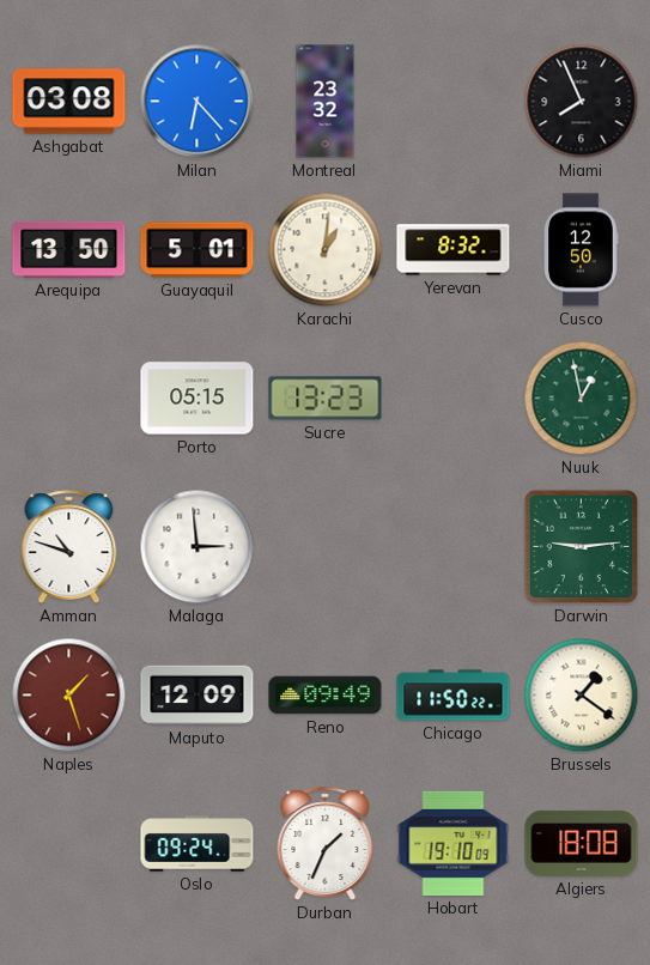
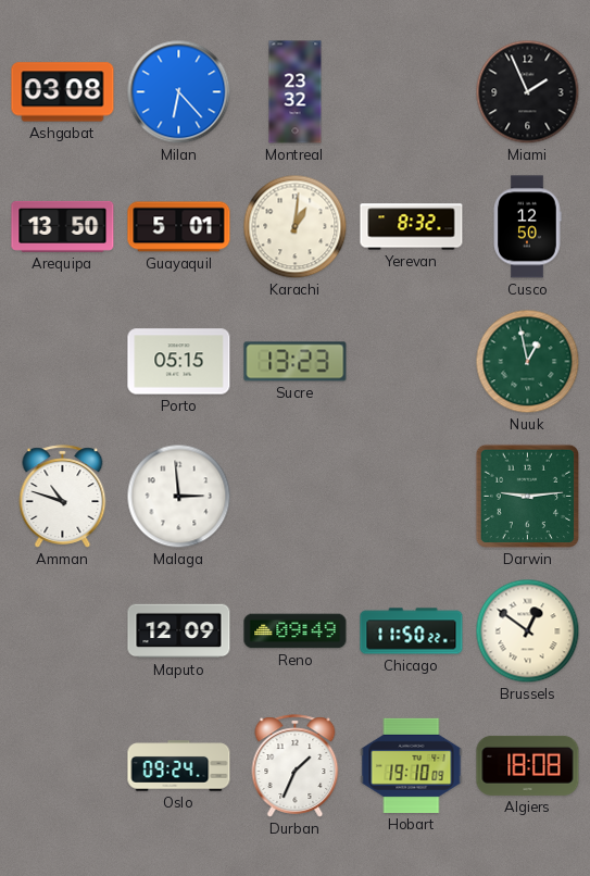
Miami: 7:56 -> 1:56 (528, 92)
Naples: 1:27 -> none (69, 696)
Brussels: 1:21 -> 12:51 (528, 631)
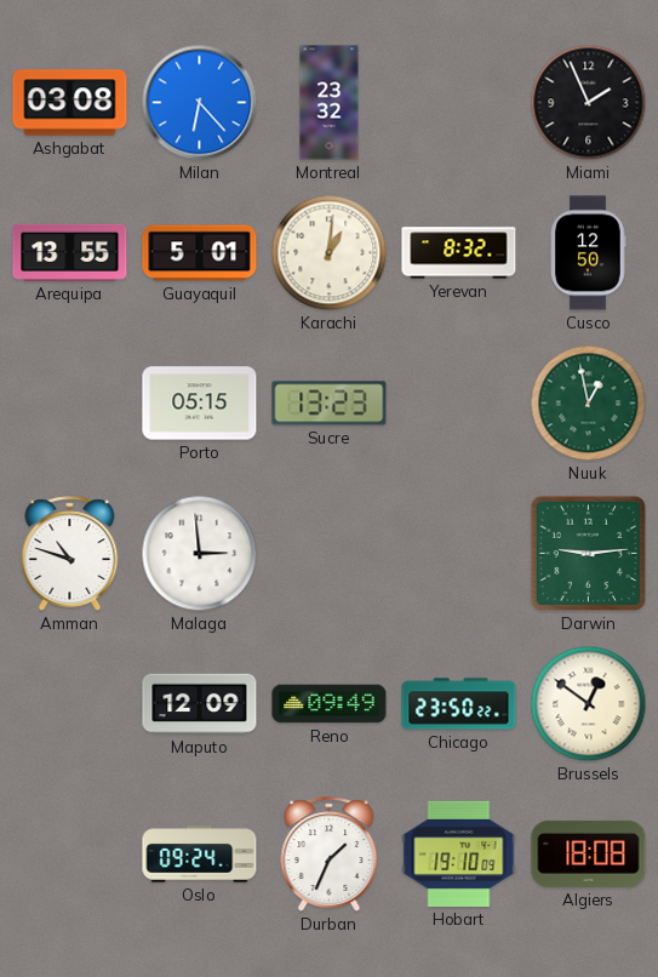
Arequipa: 13:50 -> 13:55 (70, 252)
Chicago: 11:50 -> 23:50 (459, 704)
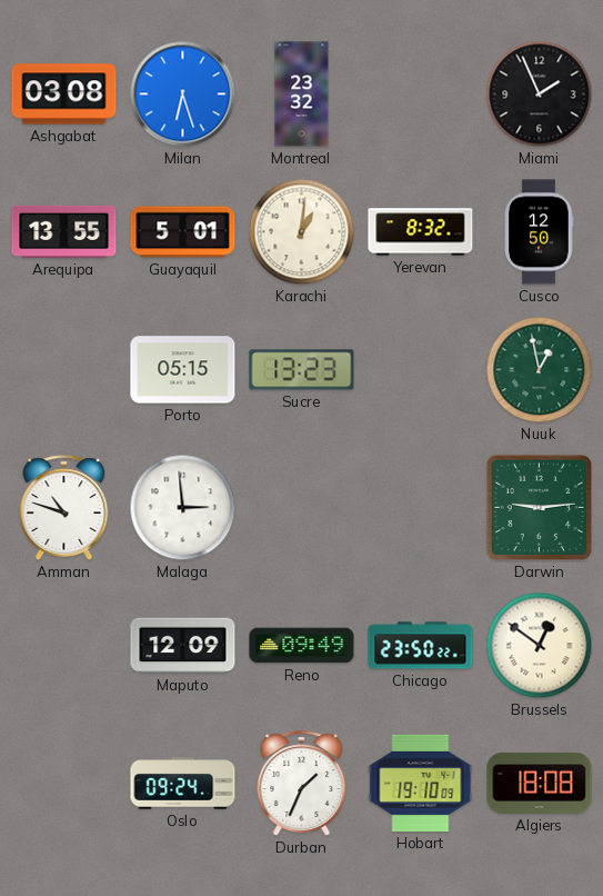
Milan: 6:23 -> 6:27 (183, 94)
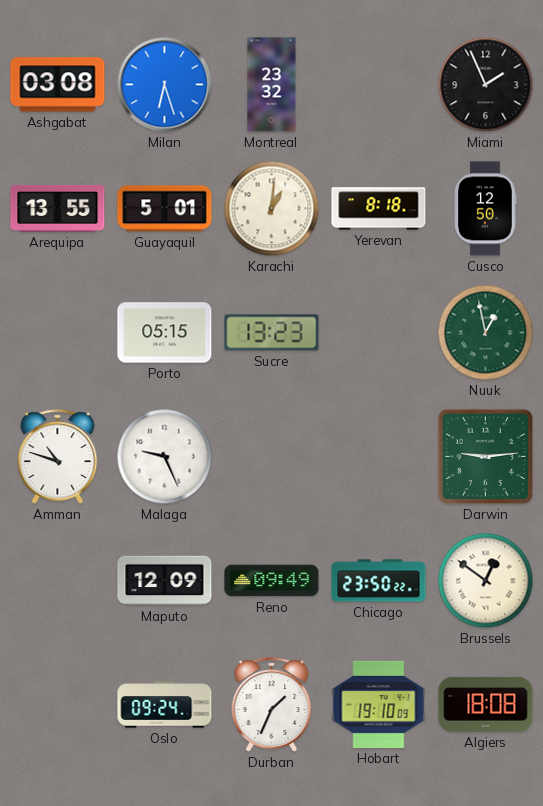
Yerevan: 8:32 -> 8:18 (379, 209)
Malaga: 2:59 -> 9:26 (165, 457)
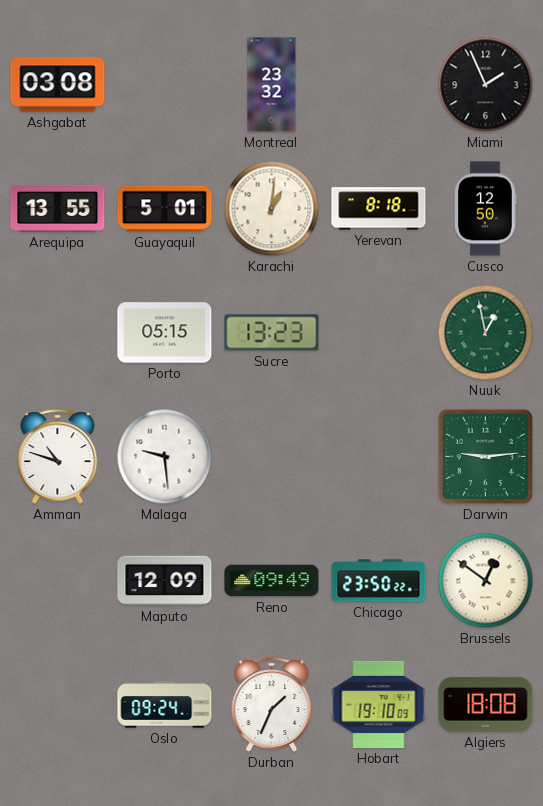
Milan: 6:27 -> none (165, 85)
Malaga: 9:26 -> 9:29 (165, 457)
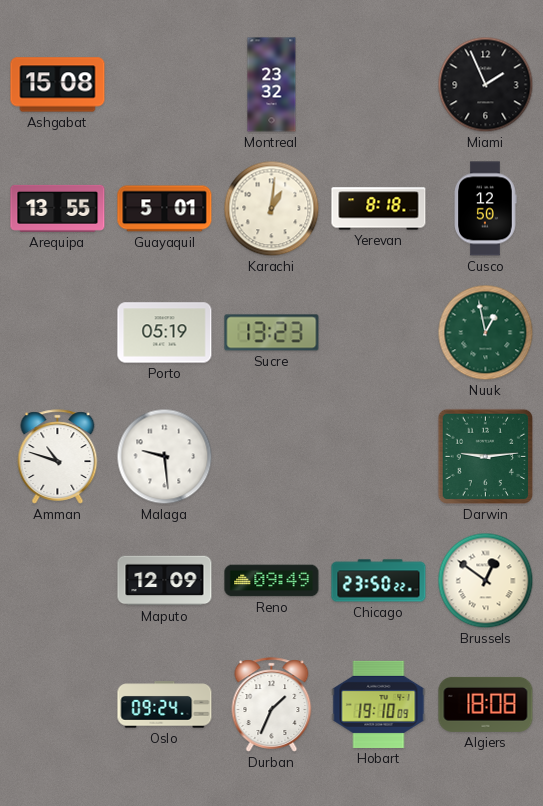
Ashgabat: 03:08 -> 15:08 (58, 85)
Porto: 05:15 -> 05:19 (165, 333)
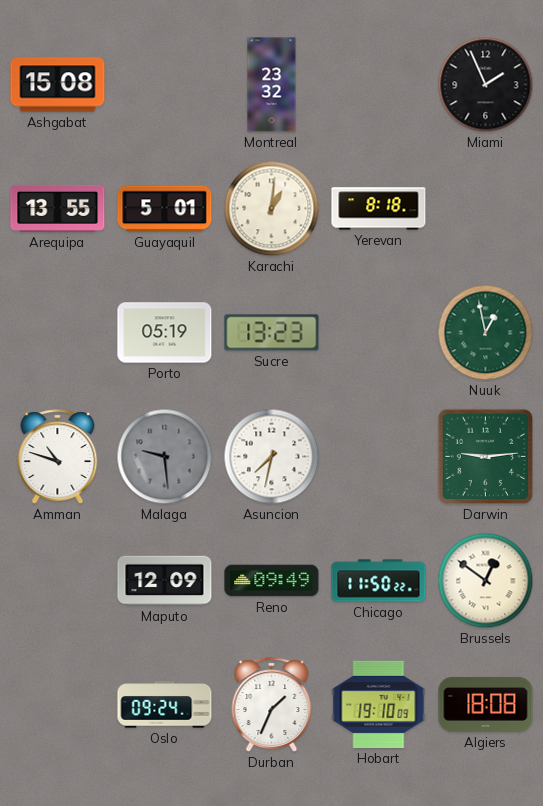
Cusco: 12:50 -> none (485, 209)
Malaga dial: white -> grey (165, 457)
Asuncion: none -> 7:32 (272, 457)
Chicago: 23:50 -> 11:50 (379, 581)
